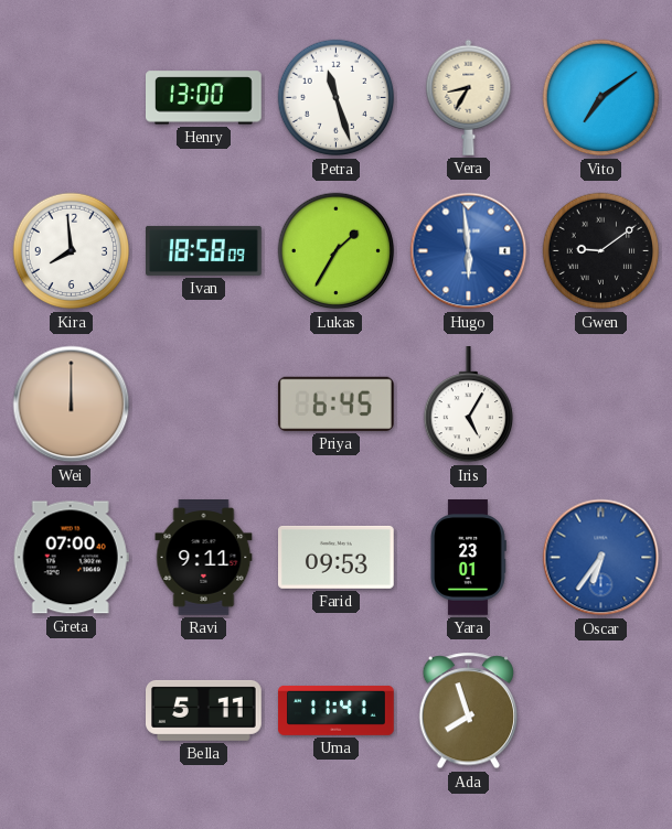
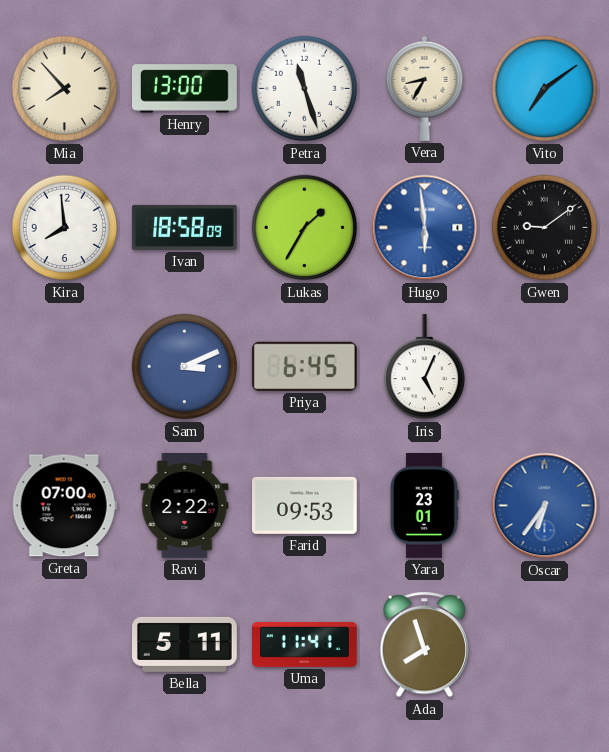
Mia: none -> 7:53 (65, 89)
Wei: 12:00 -> none (72, 405)
Sam: none -> 3:11 (185, 367)
Iris: 5:05 -> 5:04 (424, 368)
Ravi: 9:11 -> 2:22 (185, 506)
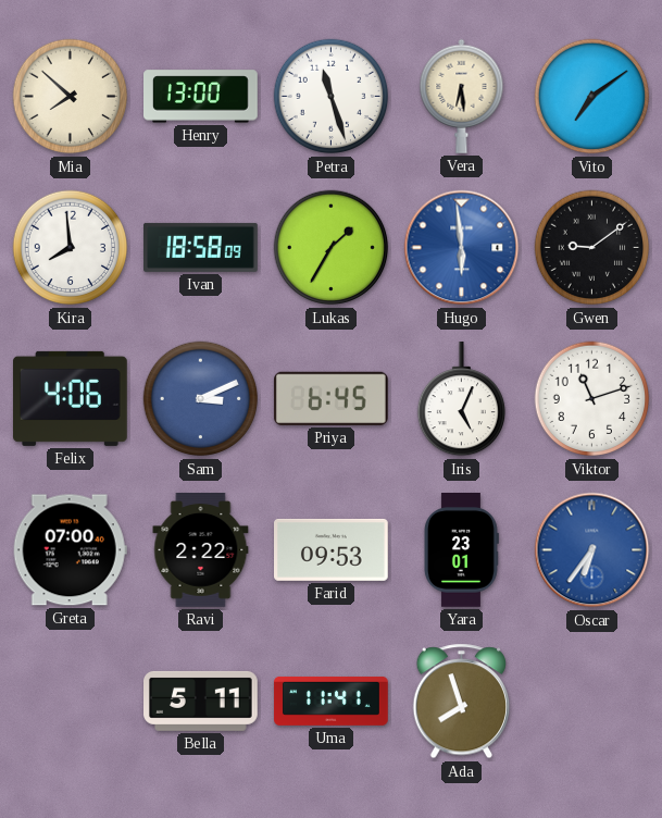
Mia: 7:53 -> 7:52 (71, 97)
Vera: 8:35 -> 6:29 (462, 96)
Felix: none -> 4:06 (71, 398)
Viktor: none -> 11:12 (592, 399)
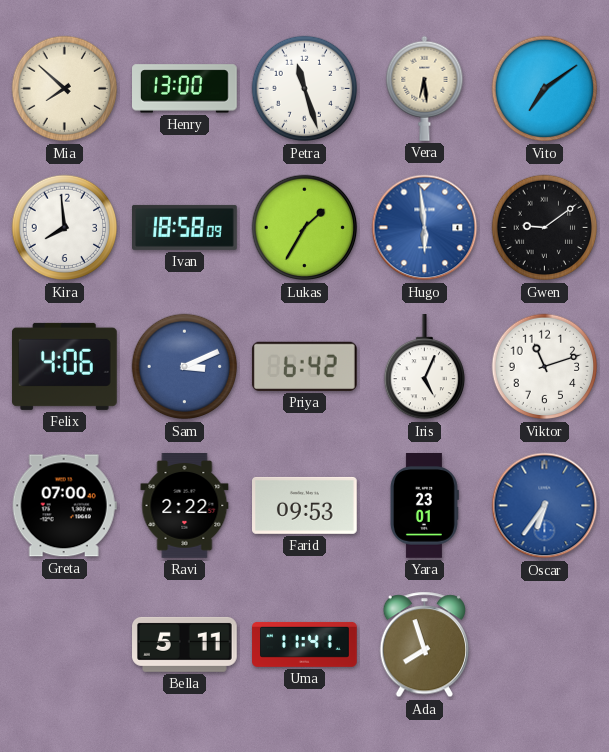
Priya: 6:45 -> 6:42 (305, 366)
